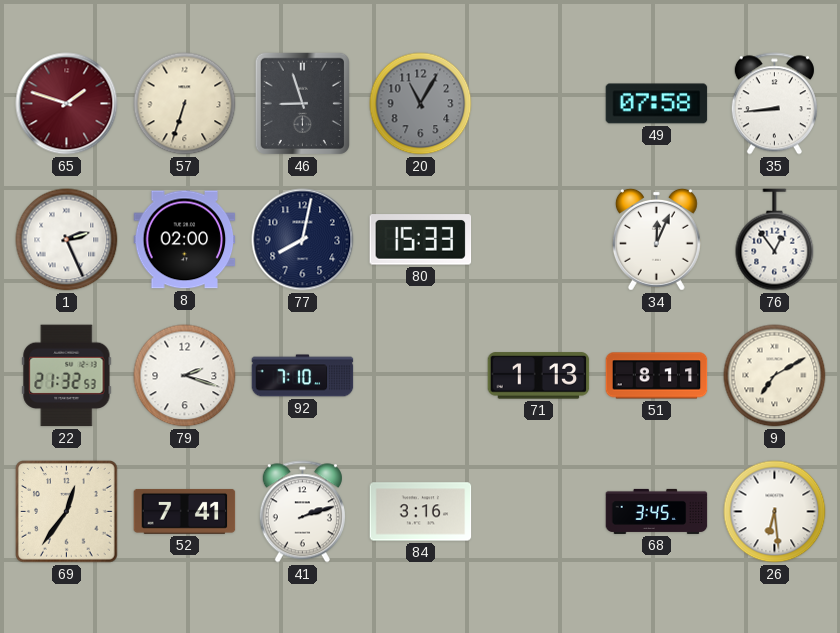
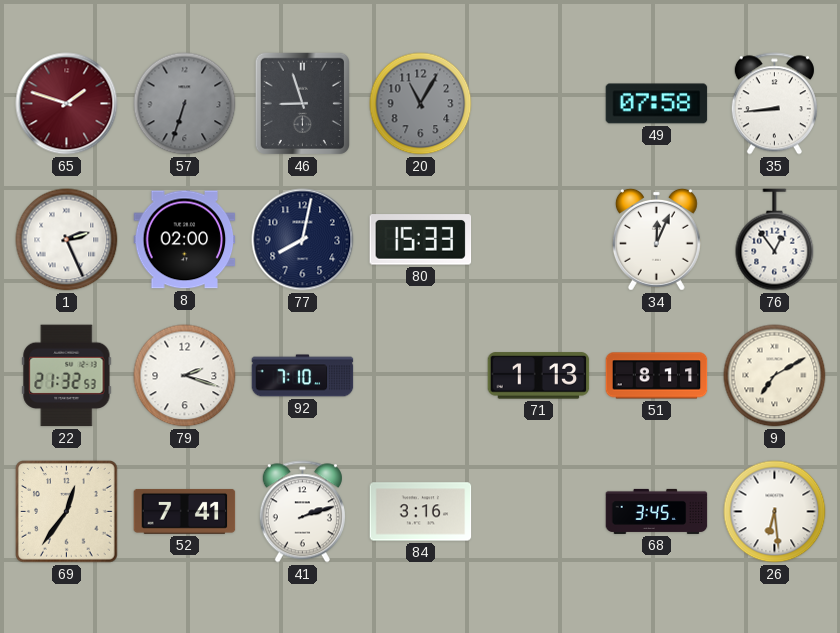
57 dial: cream -> grey (185, 104)
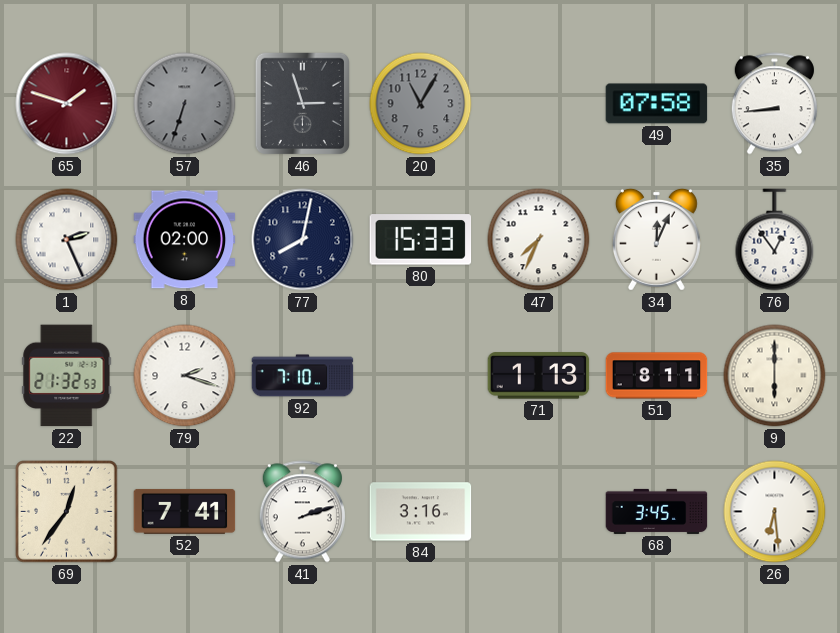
46: 8:57 -> 2:57 (302, 103)
47: none -> 7:34 (539, 240)
9: 7:10 -> 6:00 (775, 376)
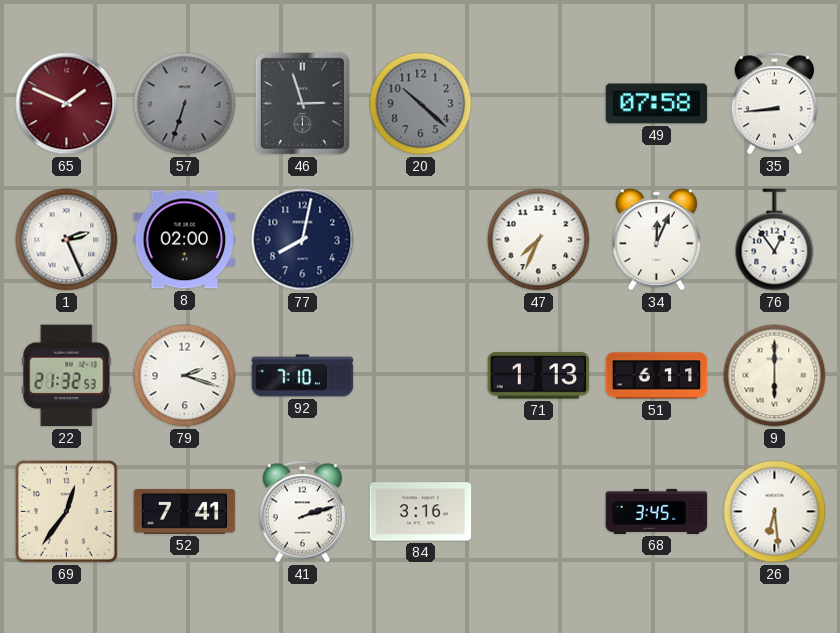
65: 1:48 -> 1:49 (67, 104)
20: 11:05 -> 10:22 (421, 104)
80: 15:33 -> none (421, 240)
51: 8:11 -> 6:11 (657, 376)
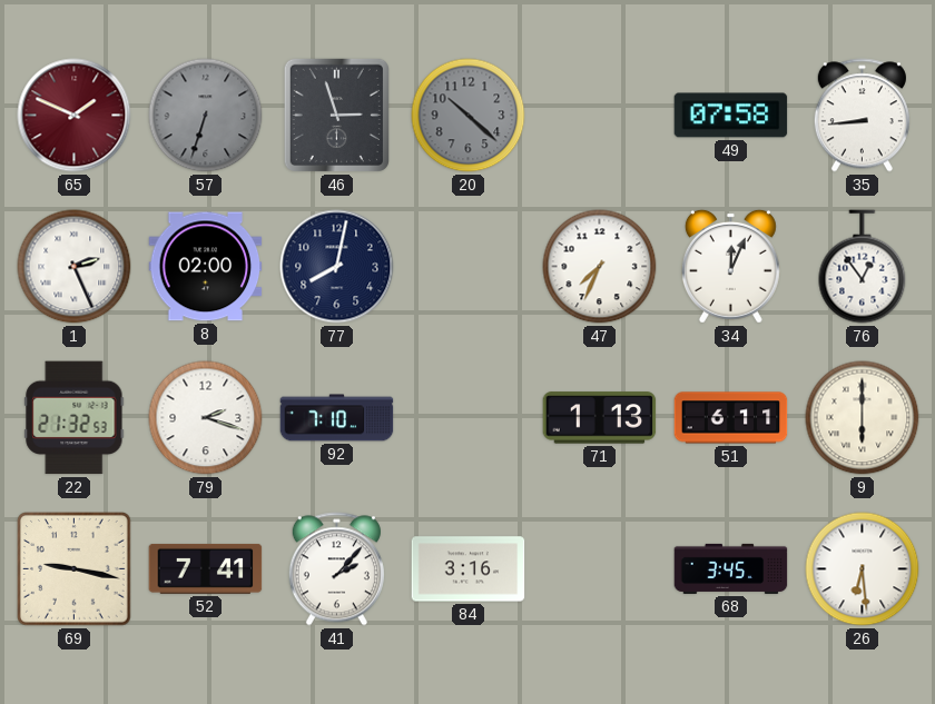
69: 12:36 -> 9:17 (75, 569)
41: 2:12 -> 2:07 (336, 569)
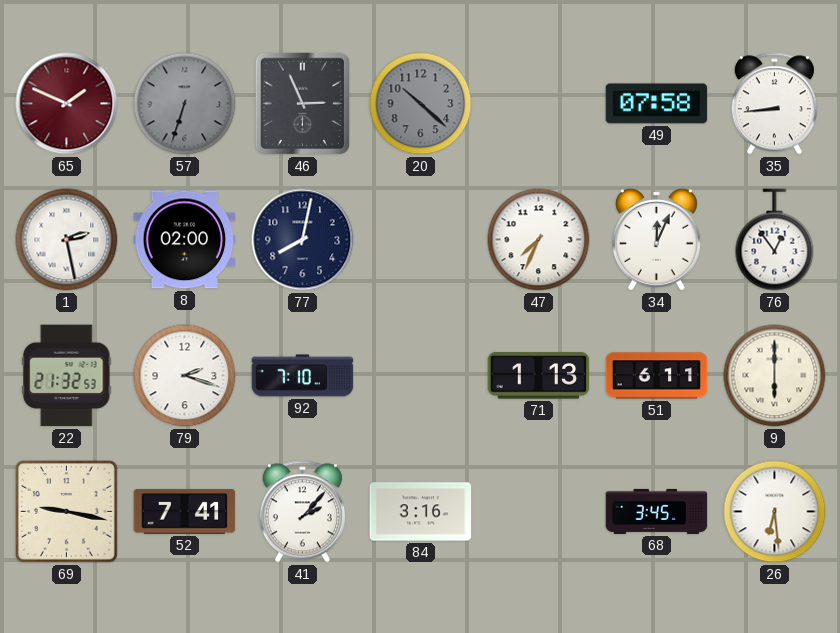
46: 2:57 -> 2:56 (302, 103)
1: 2:26 -> 2:28 (67, 240)
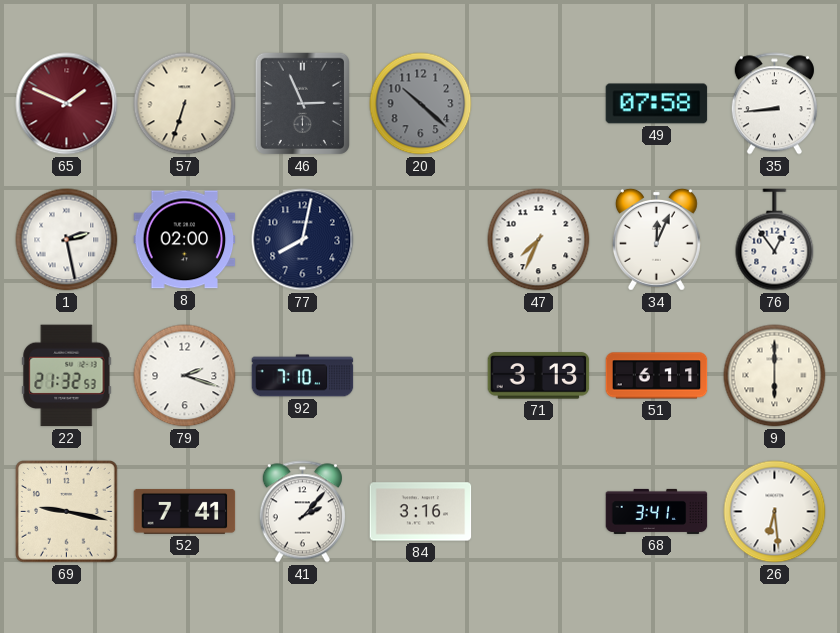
57 dial: grey -> cream (185, 104)
71: 1:13 -> 3:13 (539, 376)
68: 3:45 -> 3:41 (657, 511)
